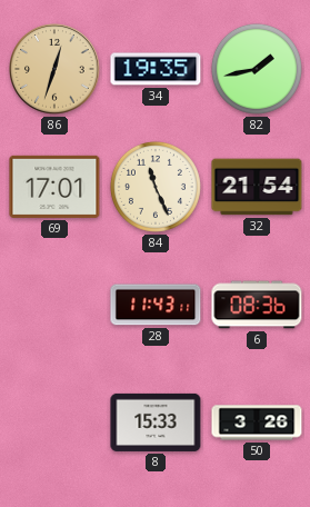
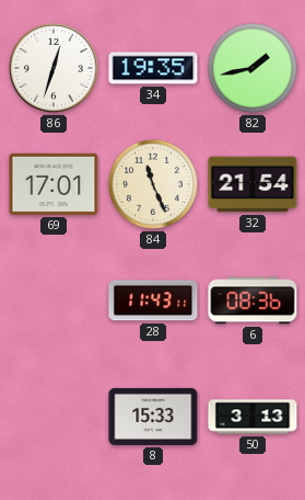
86 dial: champagne -> white (55, 69)
50: 3:26 -> 3:13 (253, 417)
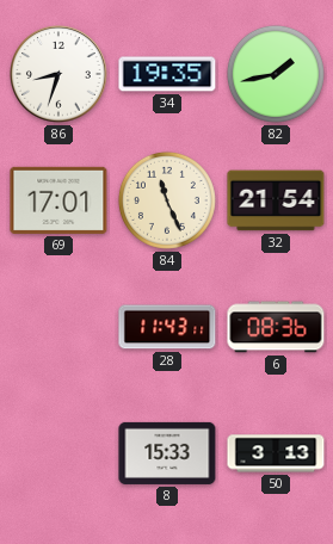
86: 12:33 -> 8:33 (60, 75)
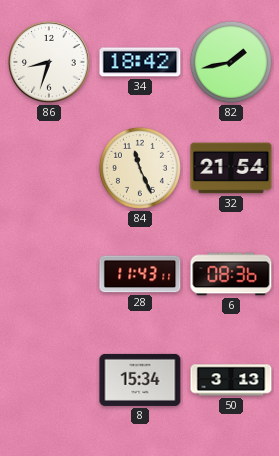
34: 19:35 -> 18:42 (140, 62)
69: 17:01 -> none (58, 200)
8: 15:33 -> 15:34 (140, 380)
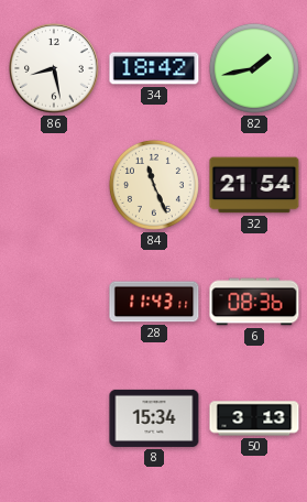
86: 8:33 -> 8:28 (55, 69)
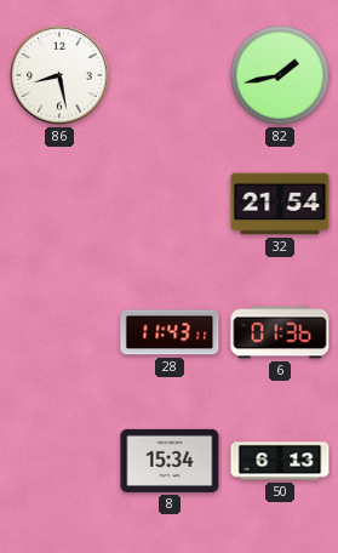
34: 18:42 -> none (154, 68)
84: 11:26 -> none (154, 185)
6: 08:36 -> 01:36 (280, 332)
50: 3:13 -> 6:13 (280, 461)
